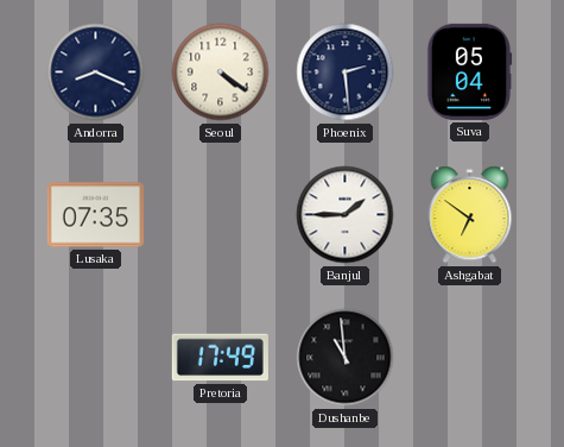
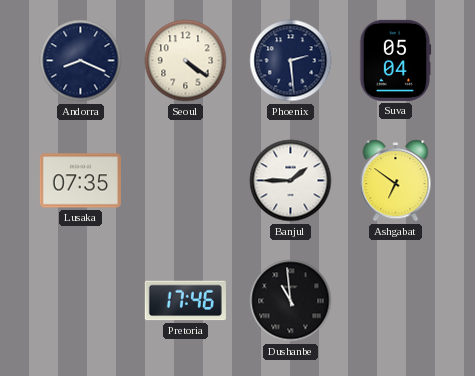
Pretoria: 17:49 -> 17:46 (185, 301)
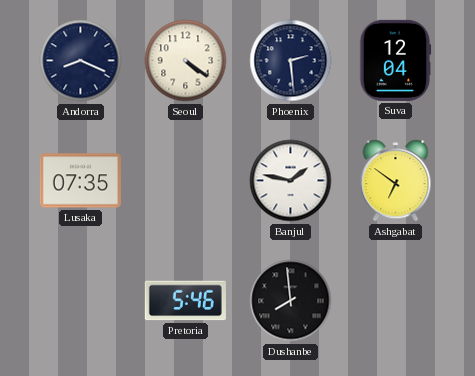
Suva: 05:04 -> 12:04 (395, 60)
Banjul: 1:45 -> 1:47 (291, 181)
Pretoria: 17:46 -> 5:46 (185, 301)
Dushanbe: 10:59 -> 7:59 (291, 301)
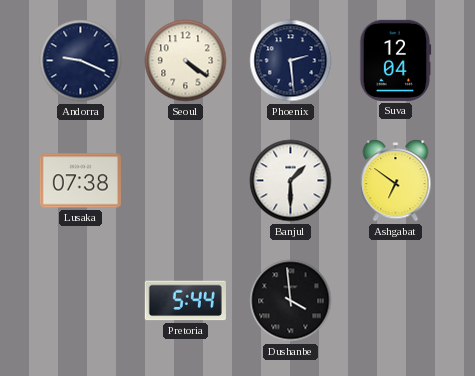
Andorra: 8:19 -> 9:19 (81, 61)
Lusaka: 07:35 -> 07:38 (80, 181)
Banjul: 1:47 -> 1:30 (291, 181)
Pretoria: 5:46 -> 5:44 (185, 301)
Dushanbe: 7:59 -> 3:59 (291, 301)
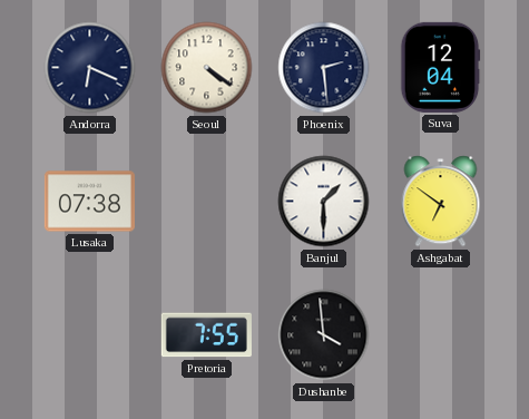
Andorra: 9:19 -> 6:19 (90, 68)
Pretoria: 5:44 -> 7:55 (206, 335)
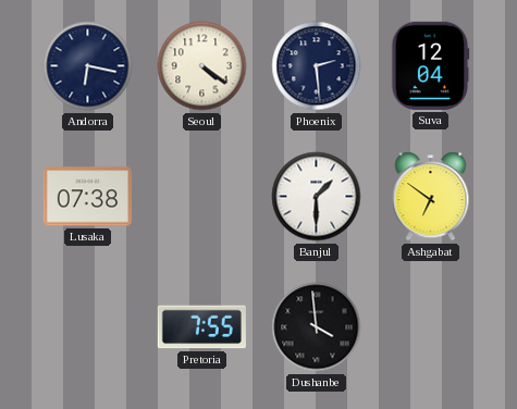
Andorra: 6:19 -> 6:17 (88, 66)
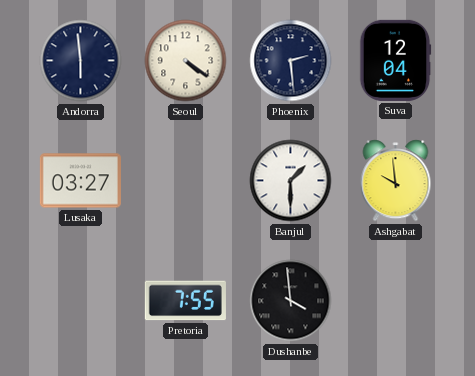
Andorra: 6:17 -> 5:59 (81, 61)
Lusaka: 07:38 -> 03:27 (80, 181)
Ashgabat: 6:51 -> 9:59 (396, 181)
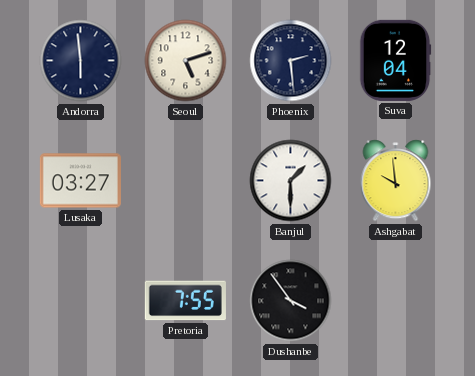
Seoul: 4:21 -> 5:12 (186, 61)
Dushanbe: 3:59 -> 3:54 (291, 301)
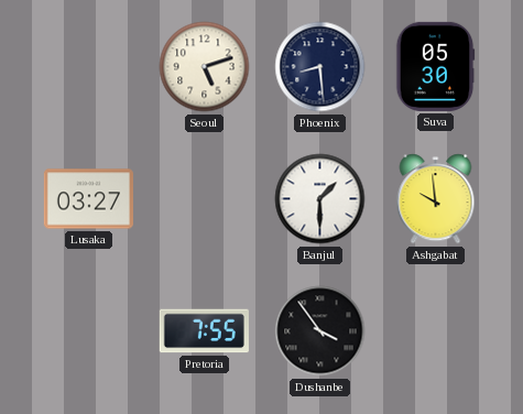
Andorra: 5:59 -> none (81, 61)
Phoenix: 2:29 -> 8:29 (320, 67)
Suva: 12:04 -> 05:30 (435, 66)
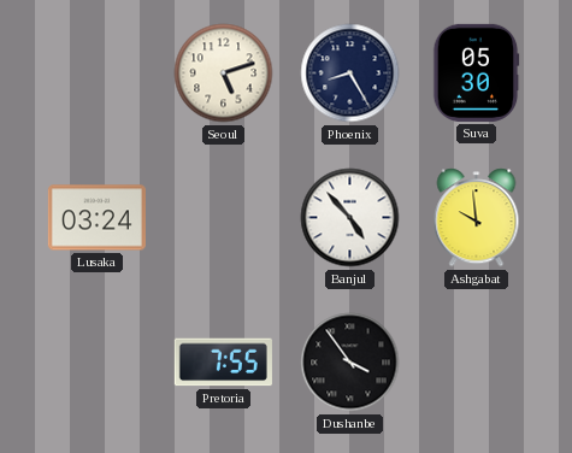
Phoenix: 8:29 -> 8:25 (350, 73)
Lusaka: 03:27 -> 03:24 (96, 218)
Banjul: 1:30 -> 4:53 (350, 218)
